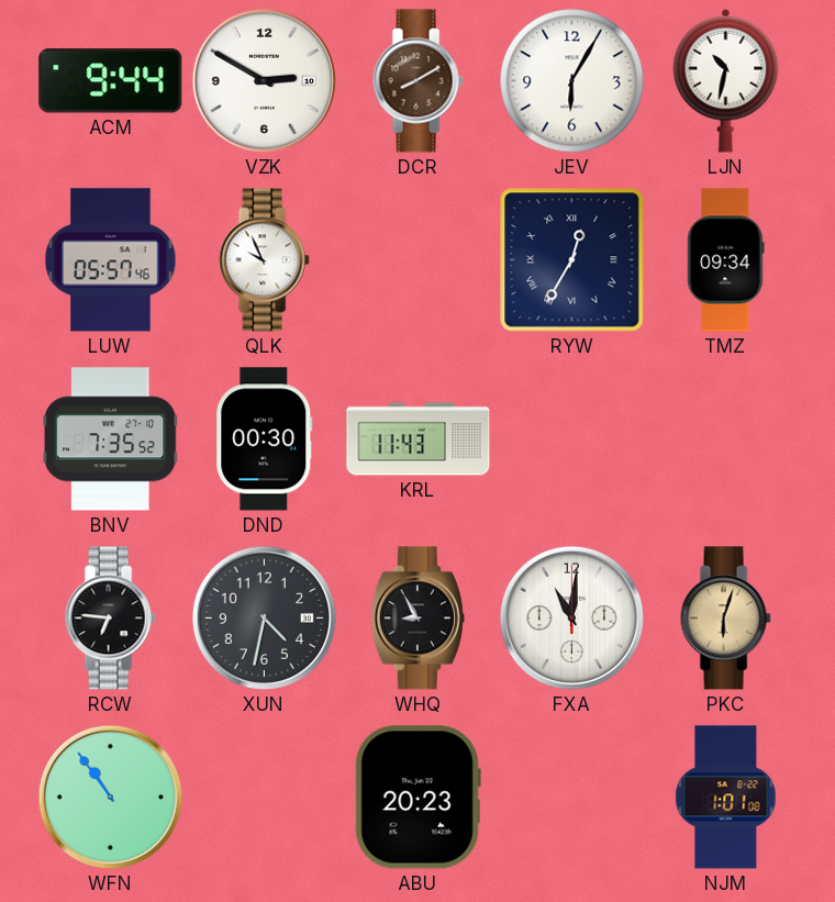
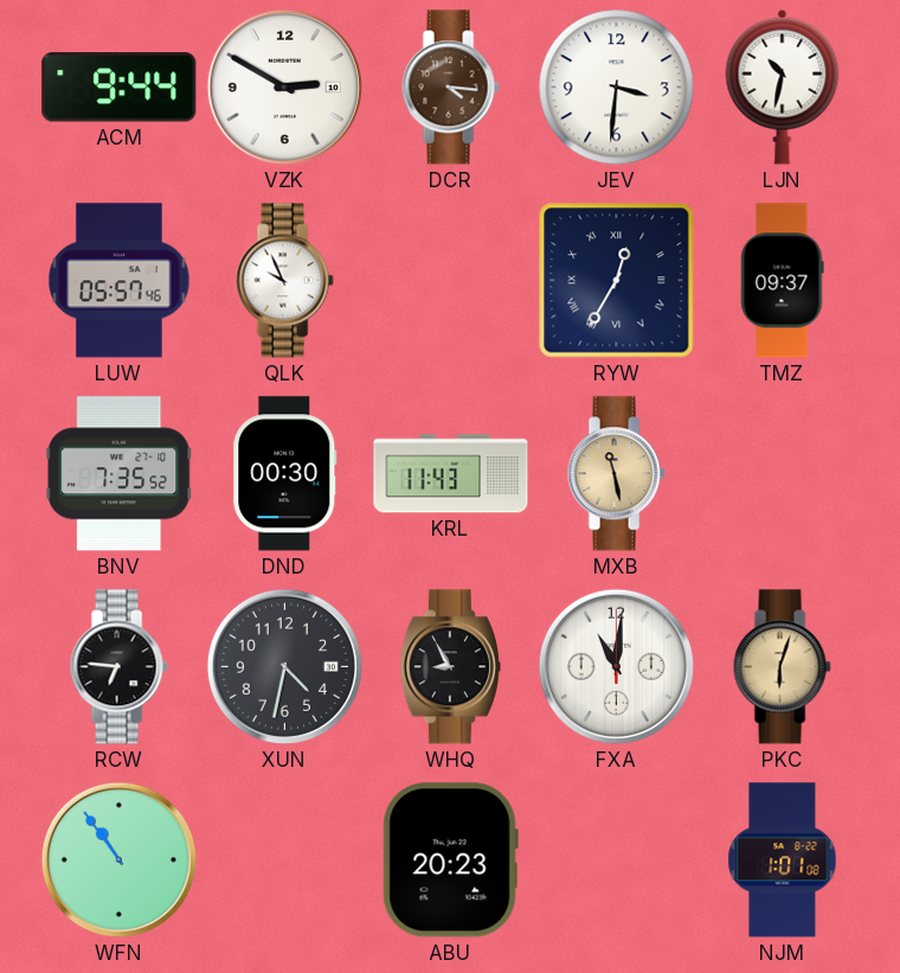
DCR: 8:10 -> 4:16 (450, 88)
JEV: 6:05 -> 3:31 (617, 88)
TMZ: 09:34 -> 09:37 (783, 281)
MXB: none -> 11:28 (616, 474)
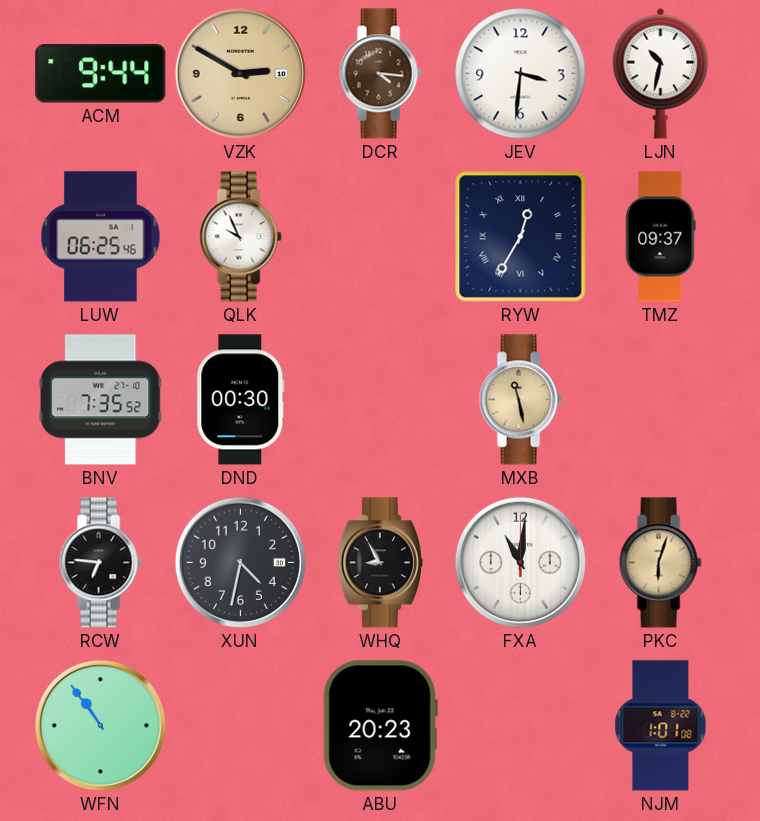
VZK dial: white -> champagne (240, 73)
LUW: 05:57 -> 06:25 (101, 237)
KRL: 11:43 -> none (451, 474)
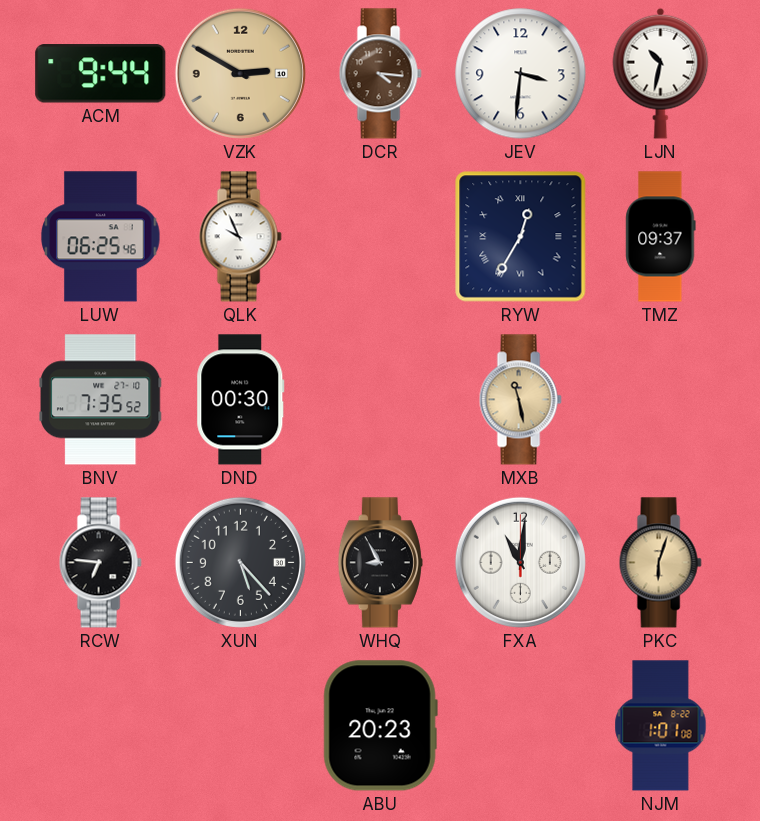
XUN: 4:32 -> 5:23 (240, 562)
WFN: 10:54 -> none (100, 725)
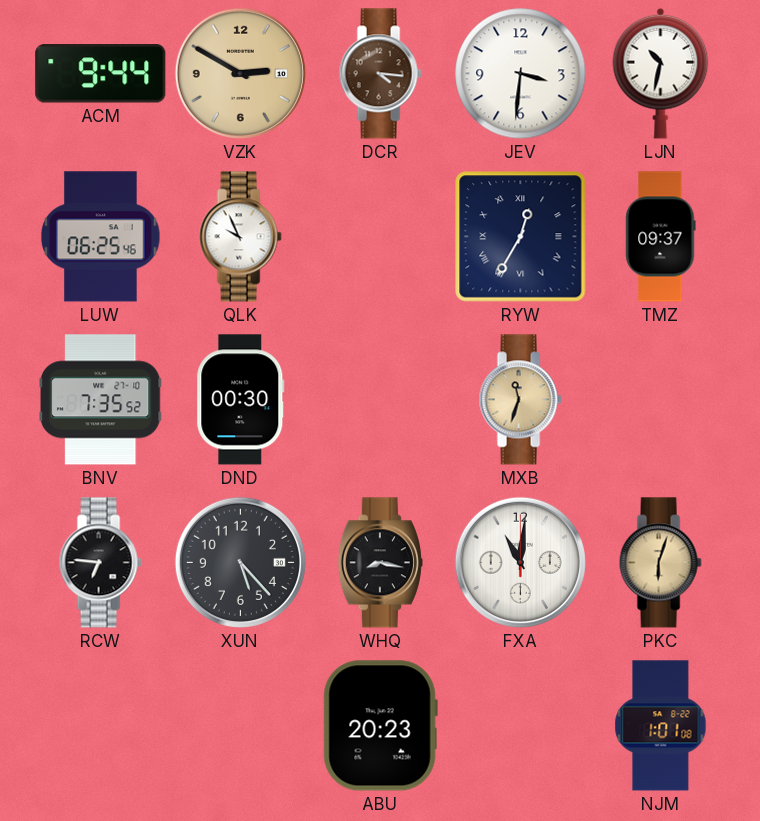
MXB: 11:28 -> 11:33 (520, 400)
WHQ: 8:55 -> 8:17 (380, 563)
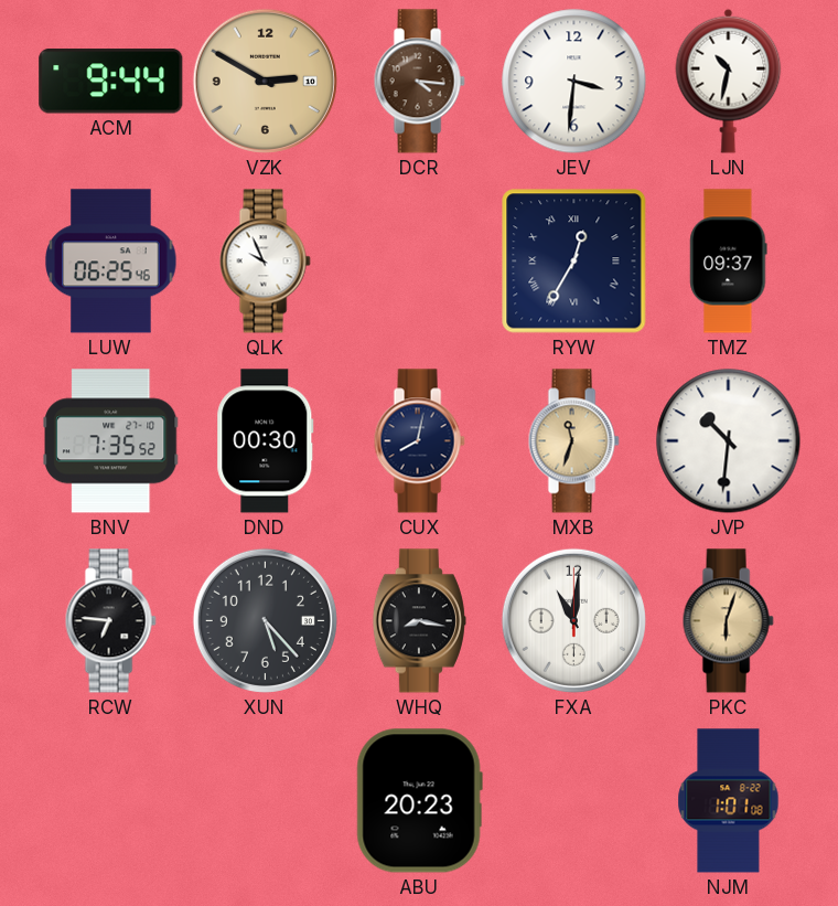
CUX: none -> 8:02 (419, 441)
JVP: none -> 10:31 (729, 441)
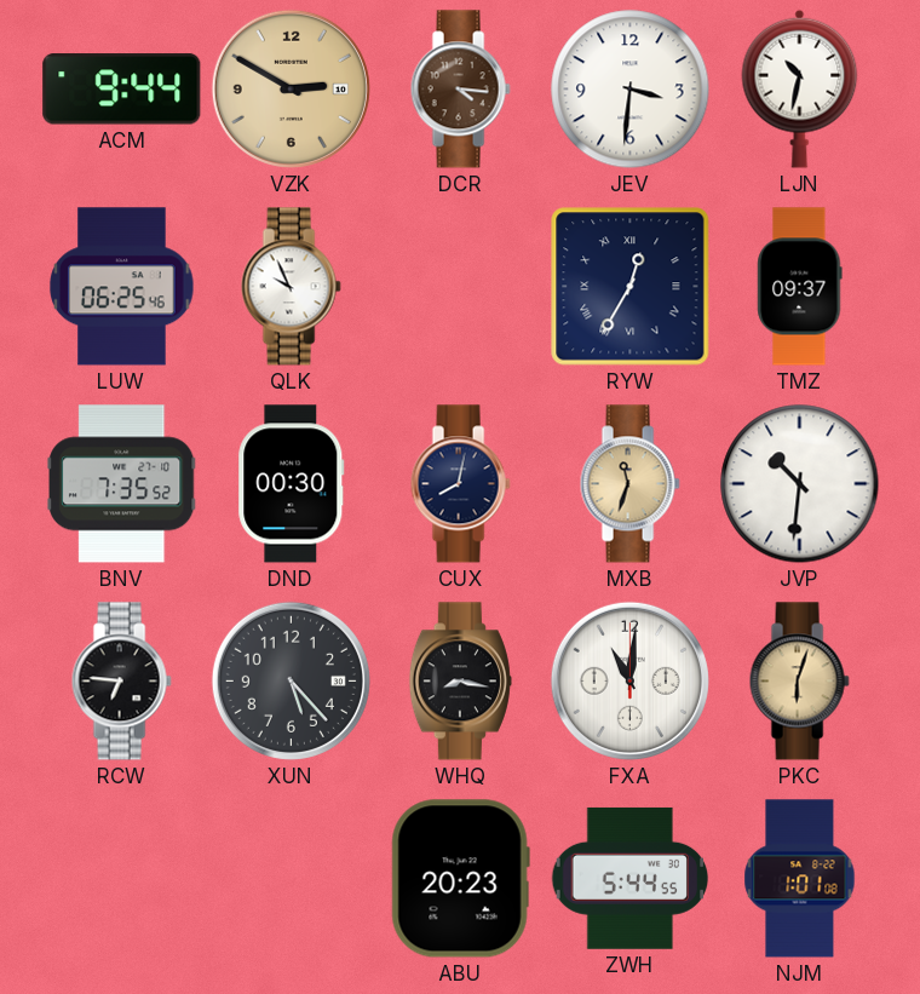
ZWH: none -> 5:44 (629, 878)
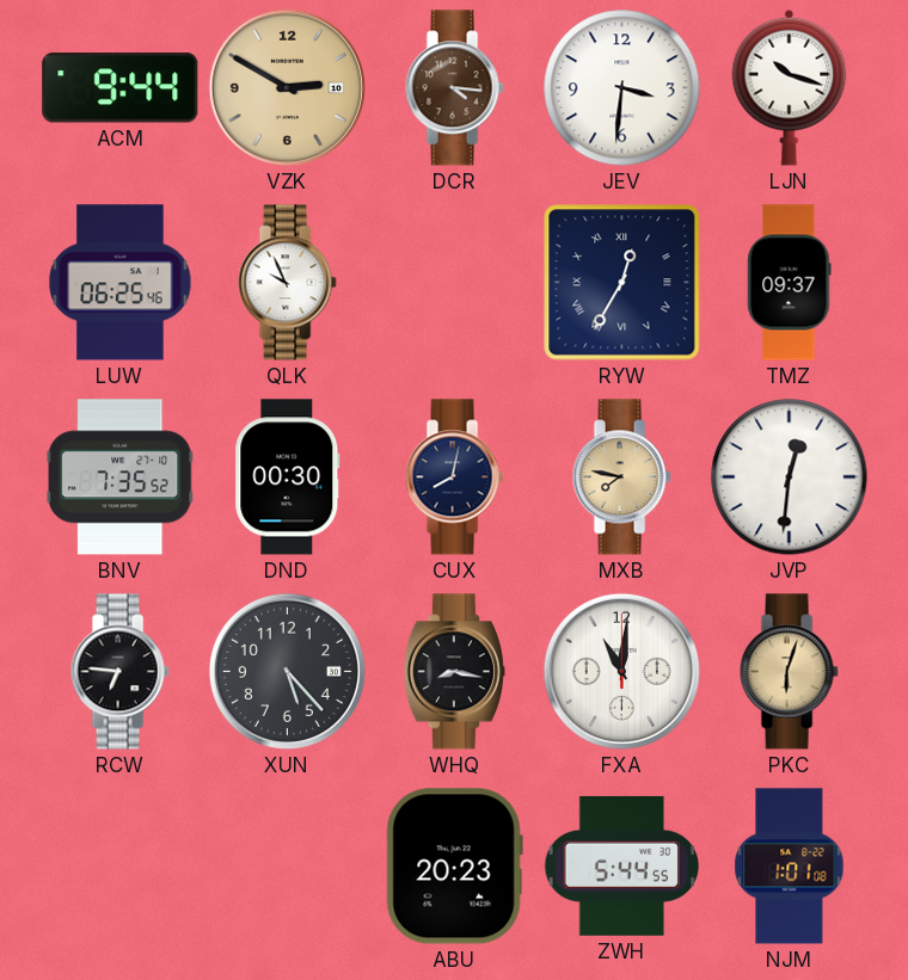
LJN: 10:32 -> 10:18 (790, 87)
MXB: 11:33 -> 7:47 (621, 477)
JVP: 10:31 -> 12:31 (790, 477)
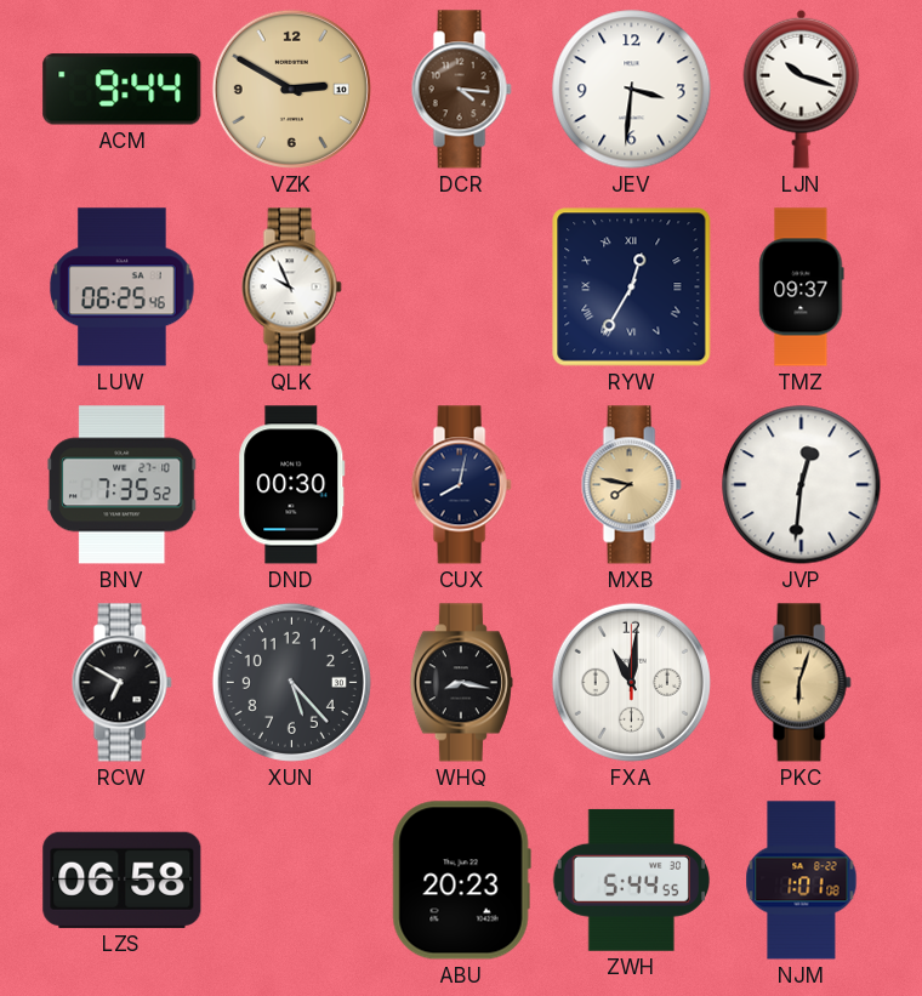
RCW: 6:46 -> 6:50 (121, 683)
LZS: none -> 06:58 (123, 880)
